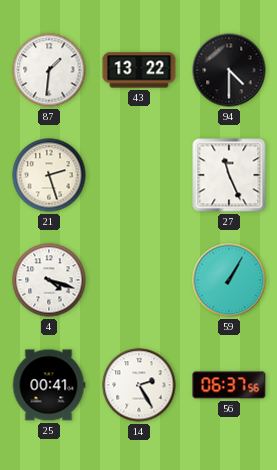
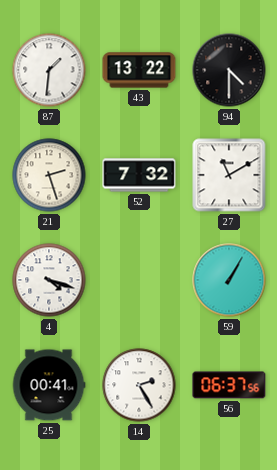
52: none -> 7:32 (139, 175)
27: 11:26 -> 11:10 (229, 175)
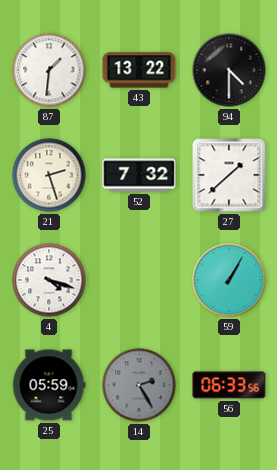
27: 11:10 -> 1:38 (229, 175)
25: 00:41 -> 05:59 (49, 385)
14 dial: white -> grey (139, 385)
56: 06:37 -> 06:33 (229, 385)
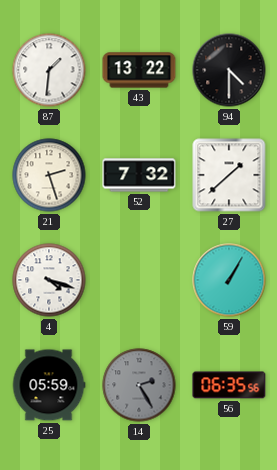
56: 06:33 -> 06:35 (229, 385)
